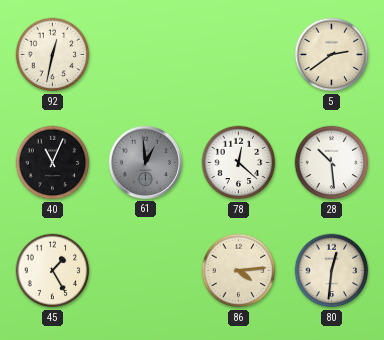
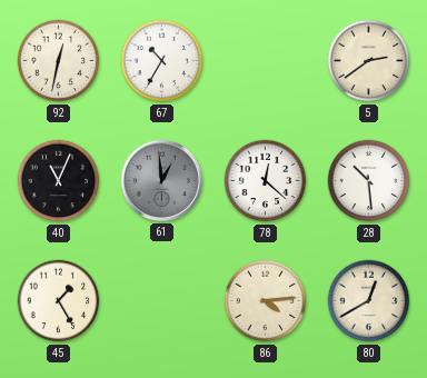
67: none -> 10:35 (162, 61)
80: 12:31 -> 12:40 (369, 301)
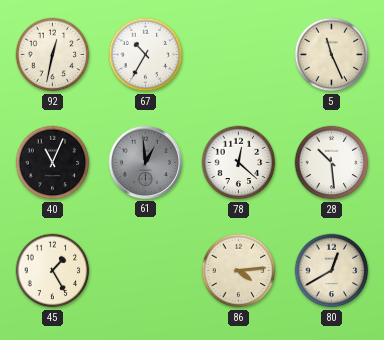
5: 2:39 -> 11:26 (332, 55)
